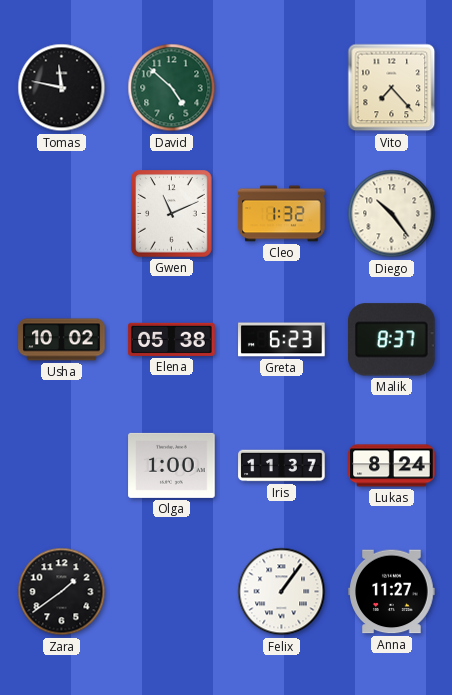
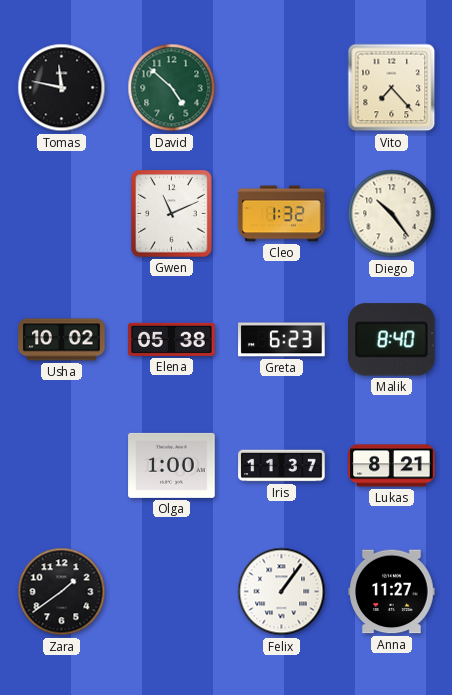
Malik: 8:37 -> 8:40 (392, 340)
Lukas: 8:24 -> 8:21 (392, 466)
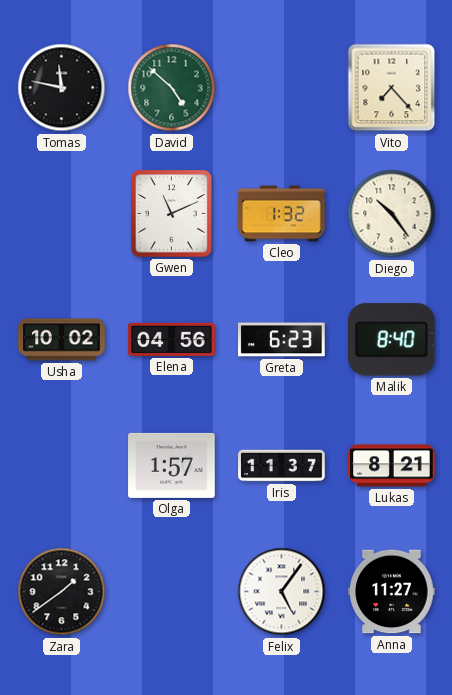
Elena: 05:38 -> 04:56 (172, 339)
Olga: 1:00 -> 1:57 (172, 465)
Felix: 1:06 -> 5:06 (282, 592)
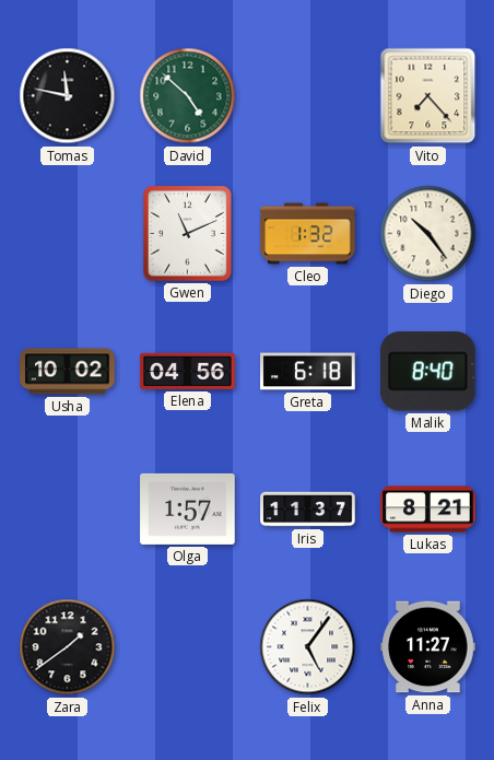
Greta: 6:23 -> 6:18 (308, 372)
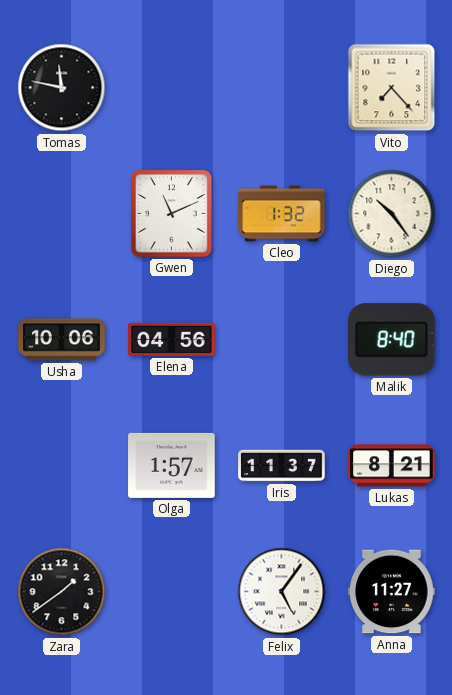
David: 4:52 -> none (188, 96)
Usha: 10:02 -> 10:06 (62, 340)
Greta: 6:18 -> none (308, 372)
